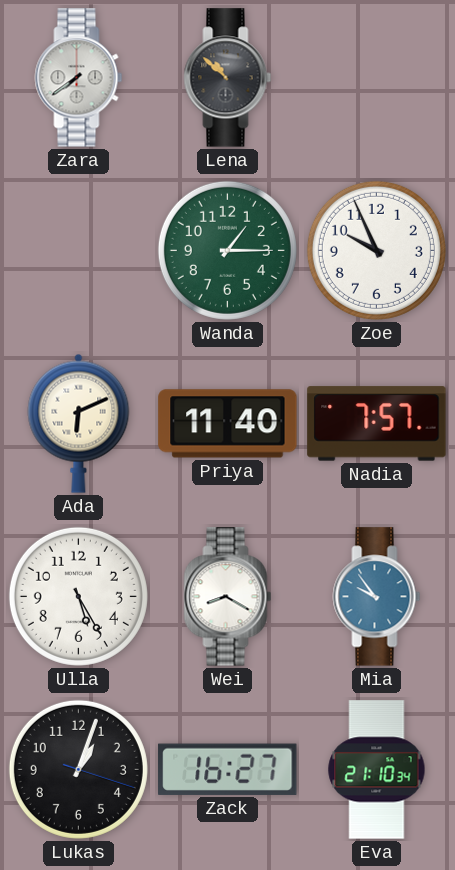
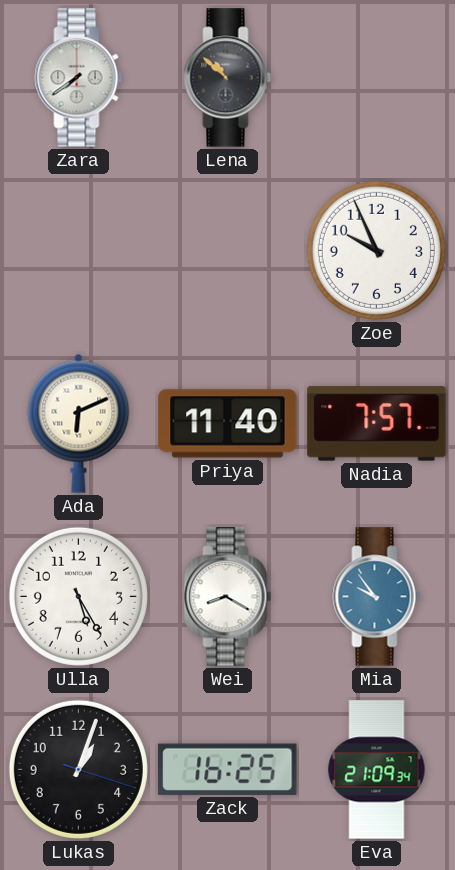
Wanda: 1:15 -> none (227, 250)
Zack: 16:27 -> 16:25 (228, 769)
Eva: 21:10 -> 21:09 (377, 770)
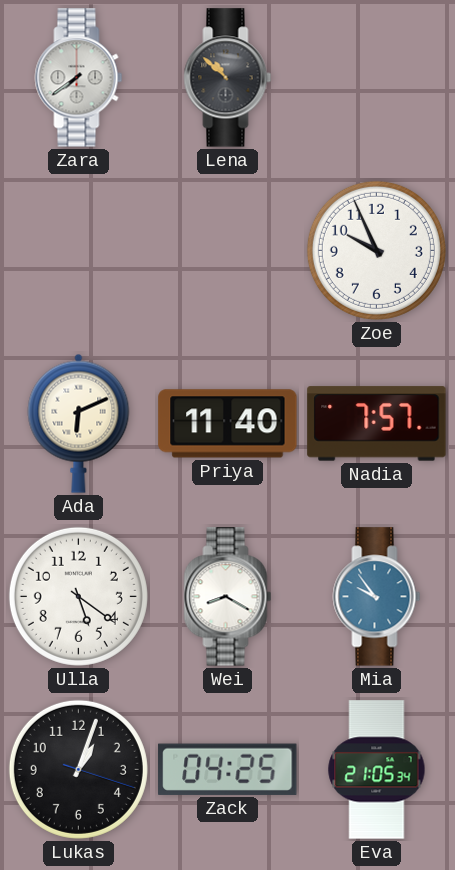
Ulla: 5:25 -> 5:21 (78, 596)
Zack: 16:25 -> 04:25 (228, 769)
Eva: 21:09 -> 21:05 (377, 770)
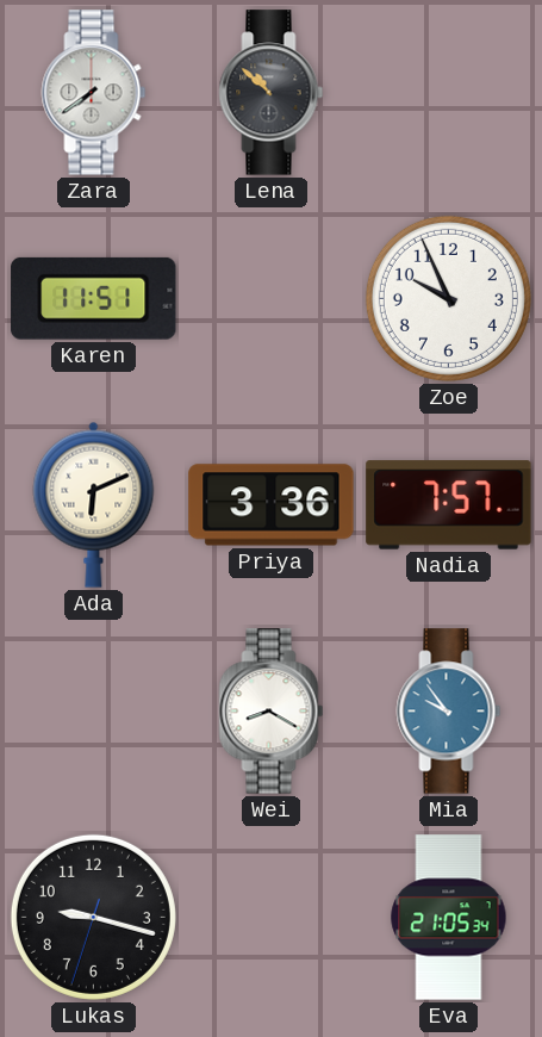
Karen: none -> 11:51 (94, 298)
Priya: 11:40 -> 3:36 (272, 505)
Ulla: 5:21 -> none (78, 596)
Lukas: 1:03 -> 9:17 (93, 917)
Zack: 04:25 -> none (228, 769)
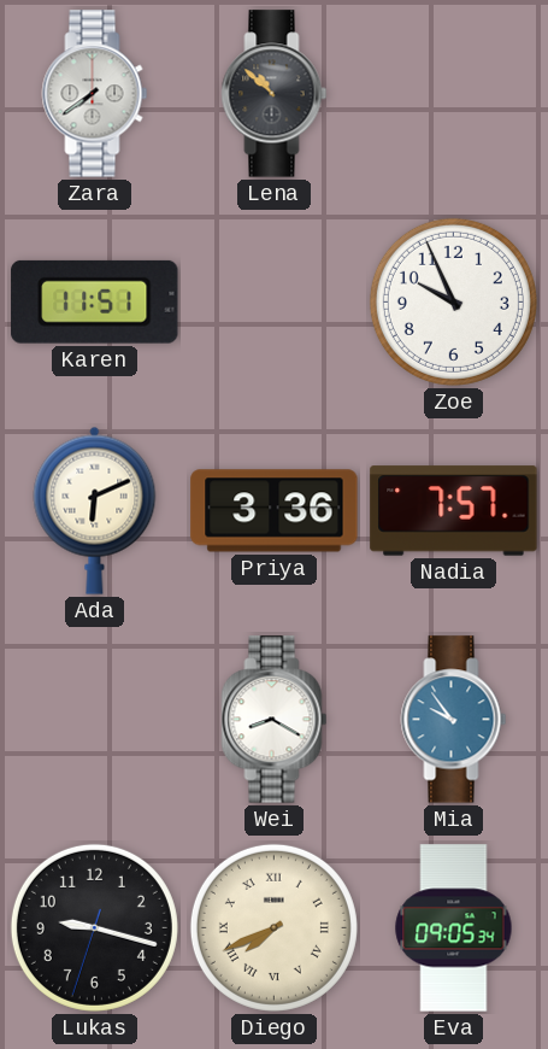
Diego: none -> 7:41 (273, 927)
Eva: 21:05 -> 09:05 (454, 928)
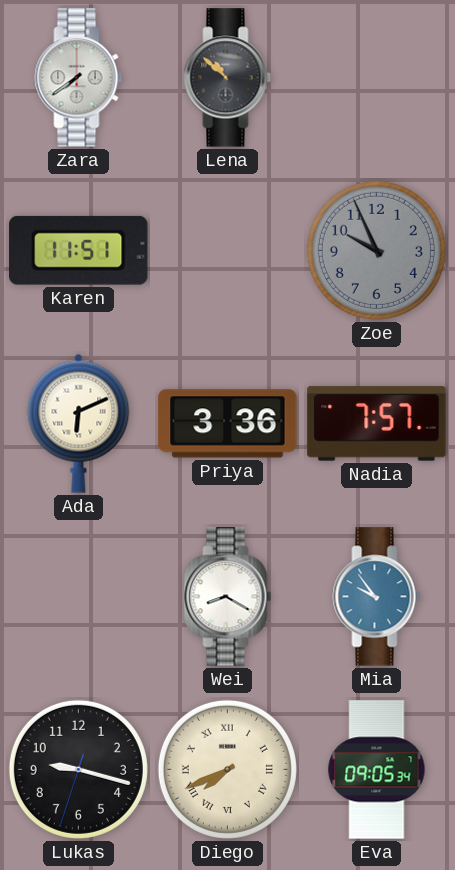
Zoe dial: white -> grey (376, 250)
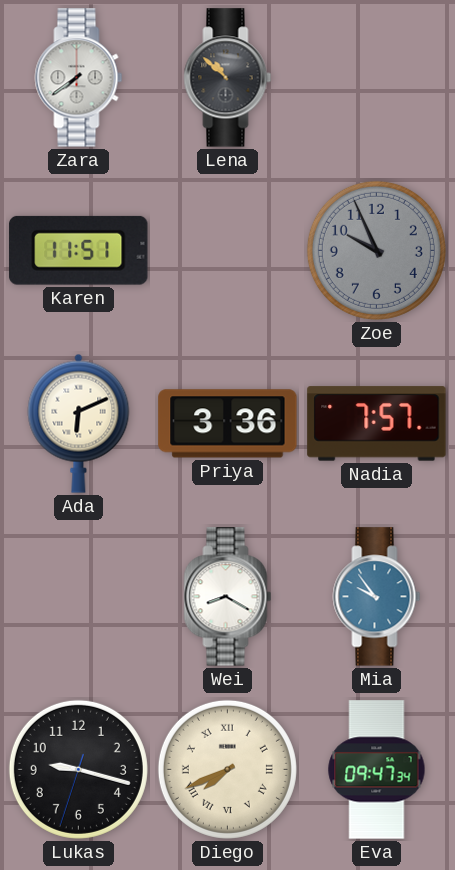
Eva: 09:05 -> 09:47 (377, 770)
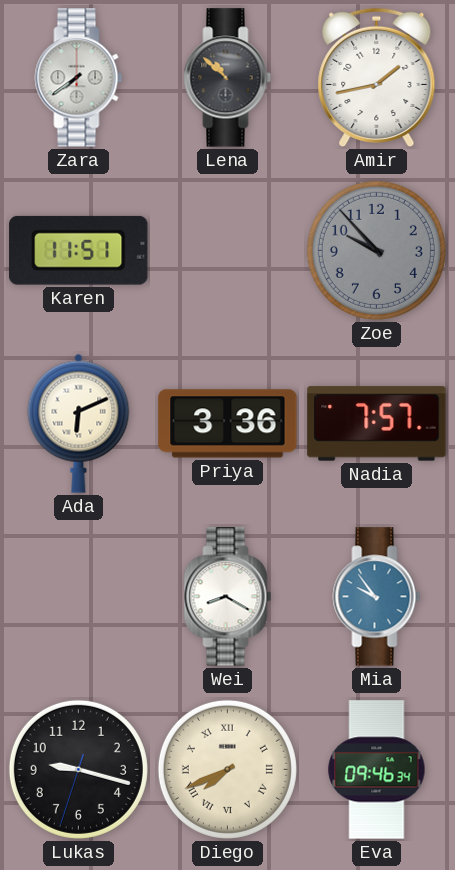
Amir: none -> 1:43 (377, 78)
Zoe: 9:56 -> 9:53 (376, 250)
Eva: 09:47 -> 09:46 (377, 770)
